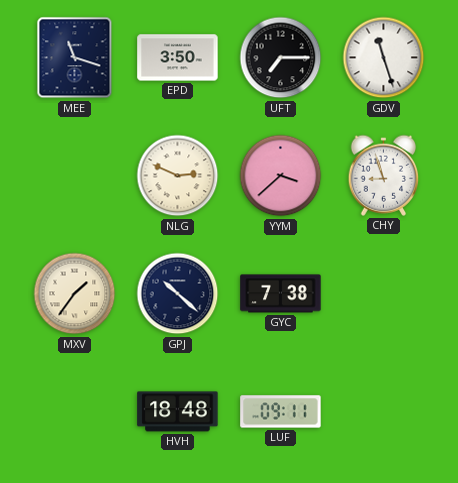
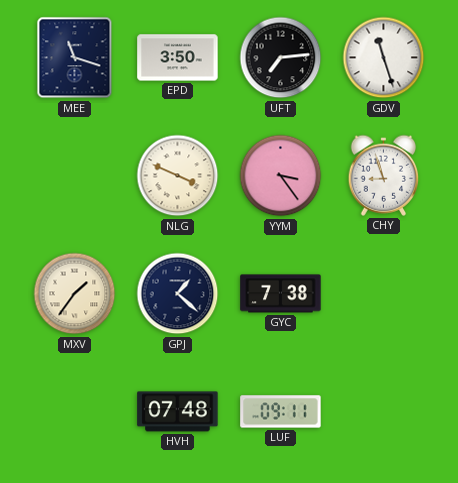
UFT: 7:15 -> 7:14 (281, 58)
NLG: 2:49 -> 3:49 (178, 176)
YYM: 3:38 -> 3:24 (281, 176)
GPJ: 10:22 -> 1:22 (178, 294)
HVH: 18:48 -> 07:48 (178, 412)
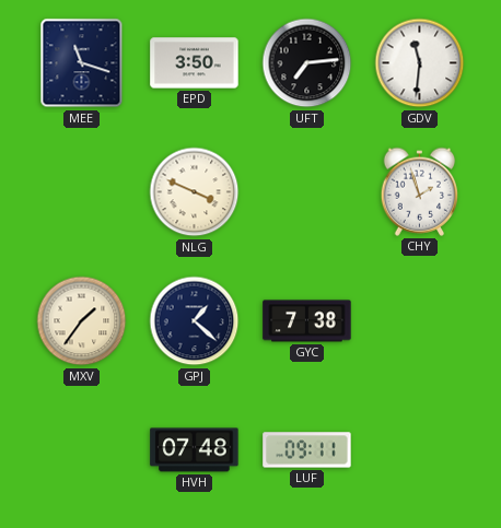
GDV: 11:27 -> 11:31 (420, 63)
YYM: 3:24 -> none (281, 176)
CHY: 8:57 -> 1:57 (420, 191)
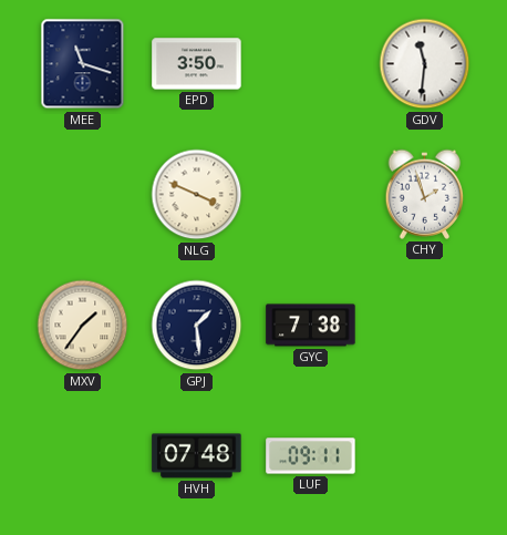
UFT: 7:14 -> none (307, 63)
GPJ: 1:22 -> 1:29 (197, 326)
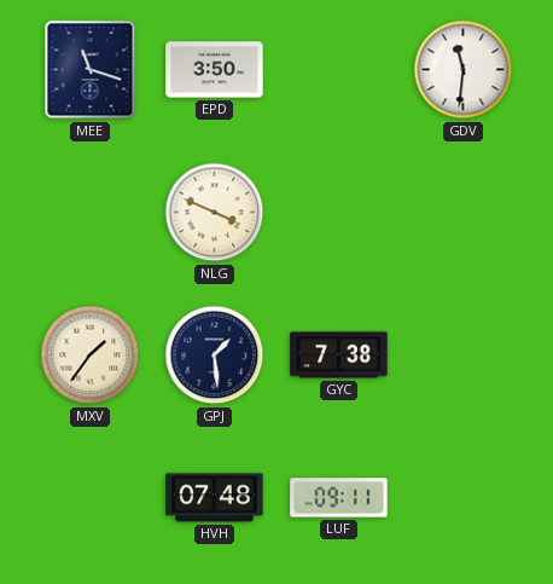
CHY: 1:57 -> none (425, 194)
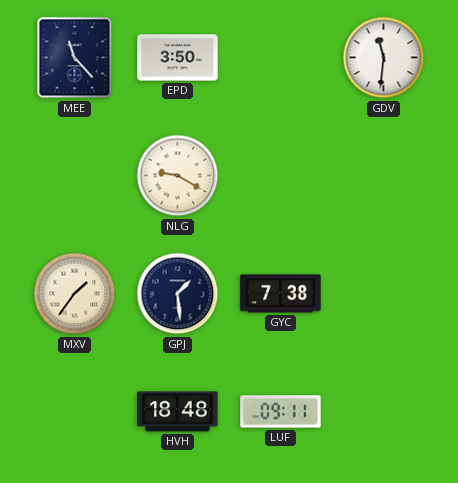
MEE: 11:18 -> 11:23 (75, 58)
NLG: 3:49 -> 9:20 (178, 176)
HVH: 07:48 -> 18:48 (178, 412)
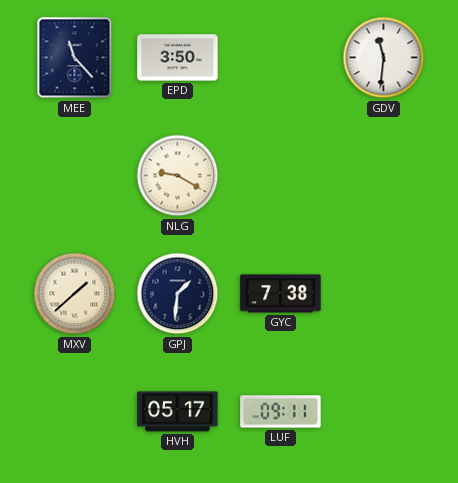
MXV: 1:36 -> 1:38 (75, 294)
GPJ: 1:29 -> 1:31 (178, 294)
HVH: 18:48 -> 05:17 (178, 412)
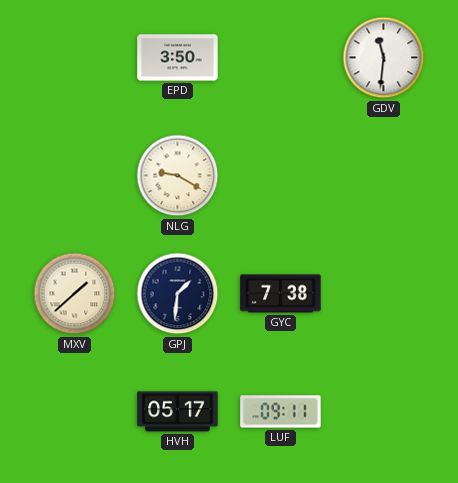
MEE: 11:23 -> none (75, 58)
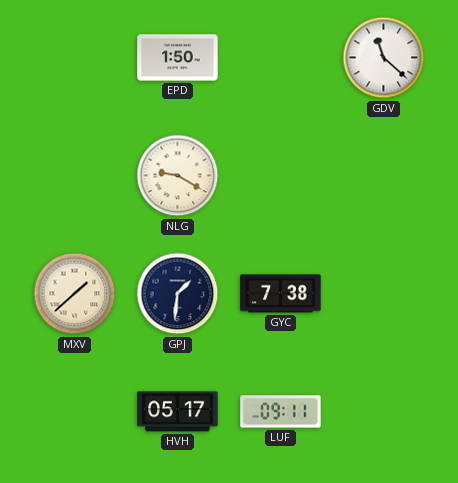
EPD: 3:50 -> 1:50 (178, 58)
GDV: 11:31 -> 11:22 (384, 58)
